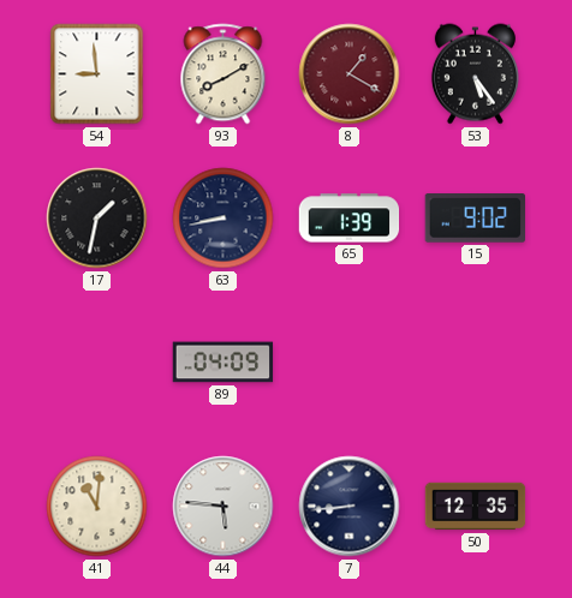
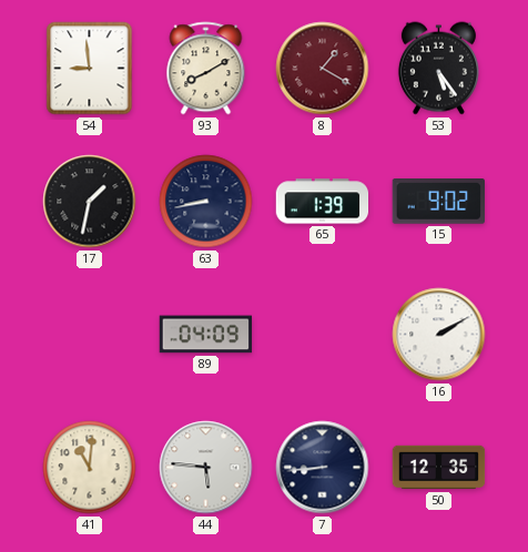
16: none -> 2:10 (439, 335)
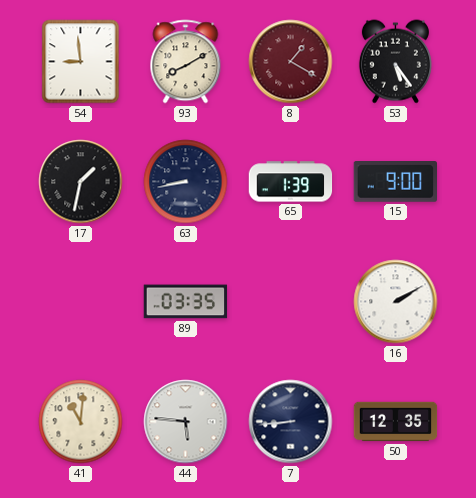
15: 9:02 -> 9:00 (395, 182)
89: 04:09 -> 03:35 (186, 302)
